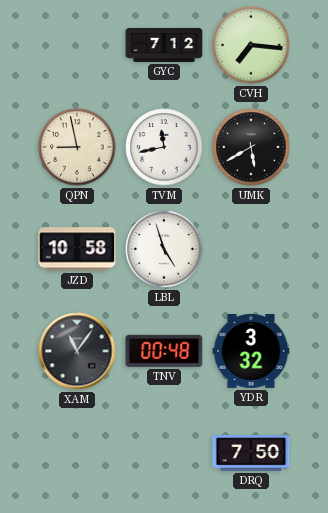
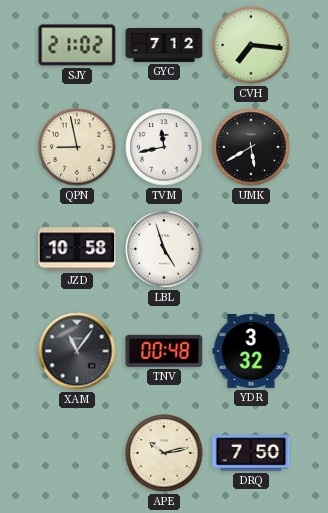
SJY: none -> 21:02 (77, 45)
APE: none -> 10:13 (164, 453)
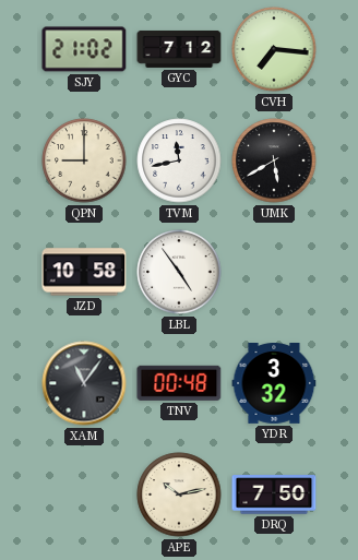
QPN: 8:58 -> 9:00 (84, 160)
LBL: 4:57 -> 4:54 (179, 272)
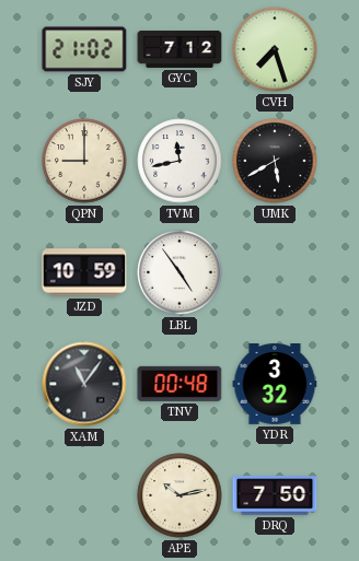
CVH: 7:16 -> 7:27 (275, 49)
JZD: 10:58 -> 10:59 (84, 272)
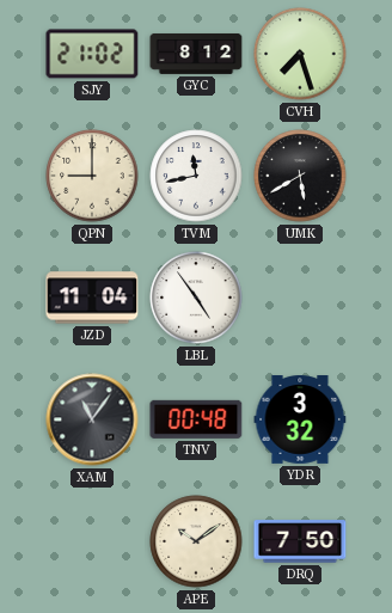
GYC: 7:12 -> 8:12 (196, 54)
JZD: 10:59 -> 11:04 (92, 298)
APE: 10:13 -> 10:09 (196, 541)
